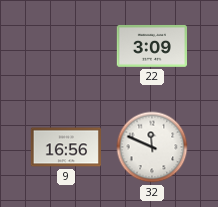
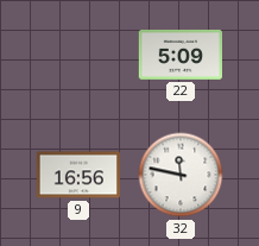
22: 3:09 -> 5:09 (179, 55)
32: 11:49 -> 11:47 (181, 175)
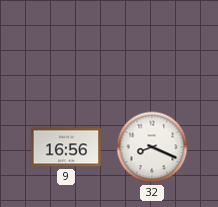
22: 5:09 -> none (179, 55)
32: 11:47 -> 8:19 (152, 147)
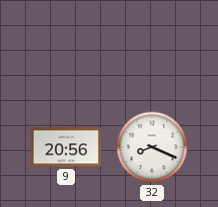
9: 16:56 -> 20:56 (66, 147)
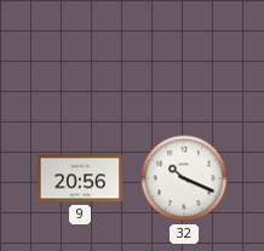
32: 8:19 -> 10:19 (184, 178)
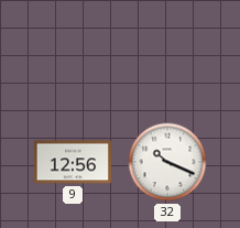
9: 20:56 -> 12:56 (73, 162)
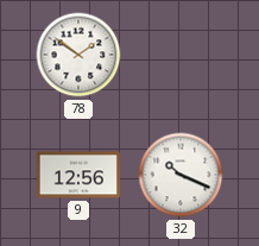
78: none -> 1:51 (78, 55)
